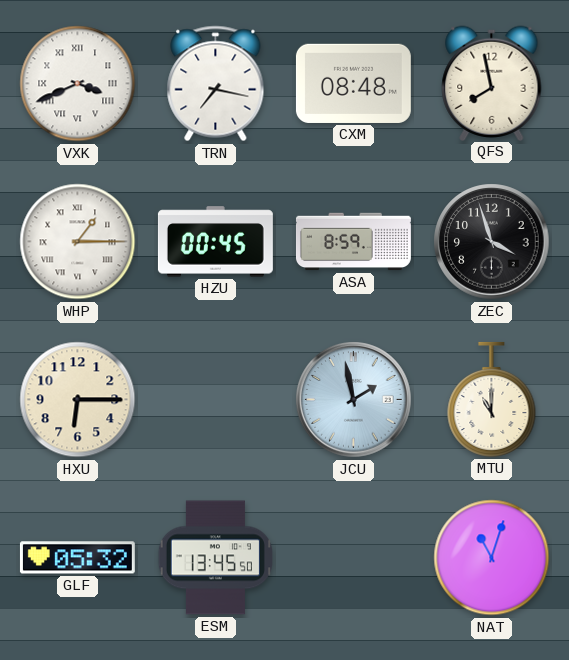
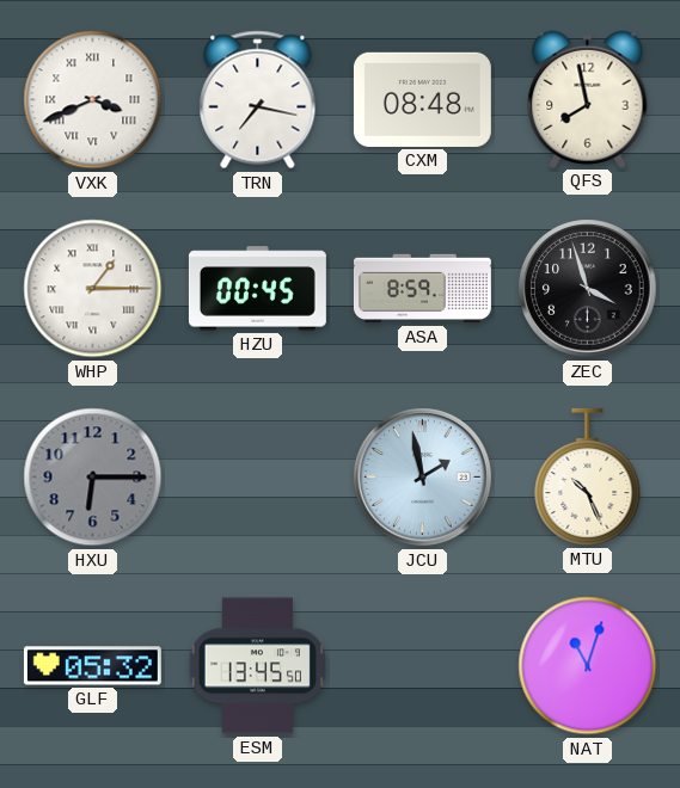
HXU dial: cream -> grey (93, 478)
MTU: 11:00 -> 10:26 (588, 476)
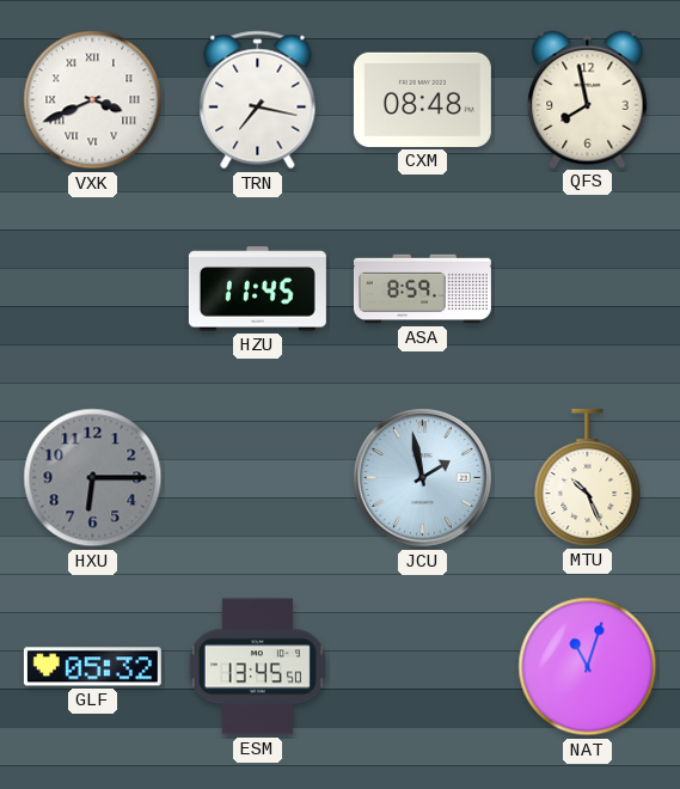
WHP: 1:15 -> none (93, 289)
HZU: 00:45 -> 11:45 (257, 289)
ZEC: 3:57 -> none (588, 289)
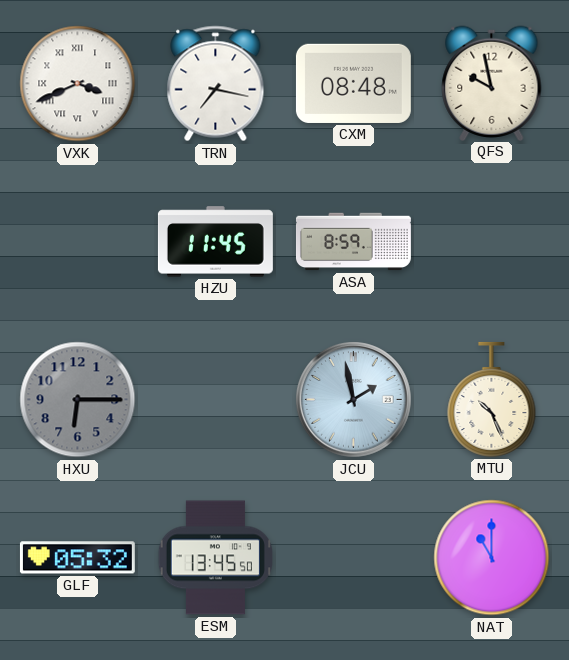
QFS: 7:58 -> 9:58 (492, 83)
NAT: 11:03 -> 11:00 (492, 558)
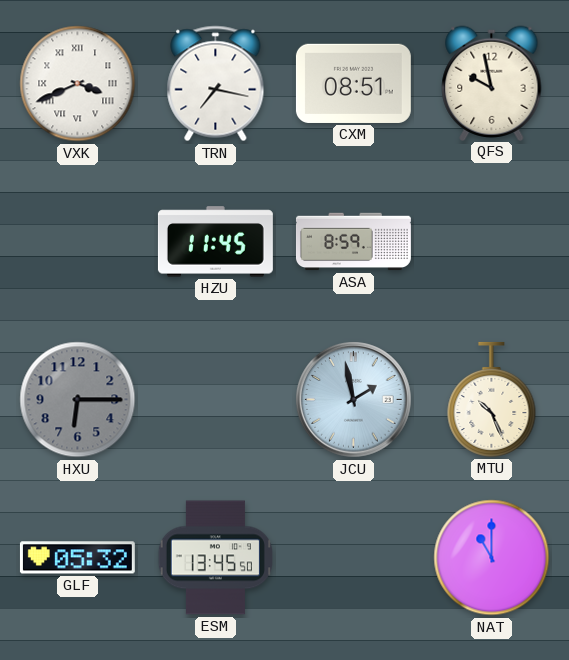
CXM: 08:48 -> 08:51 (353, 83)
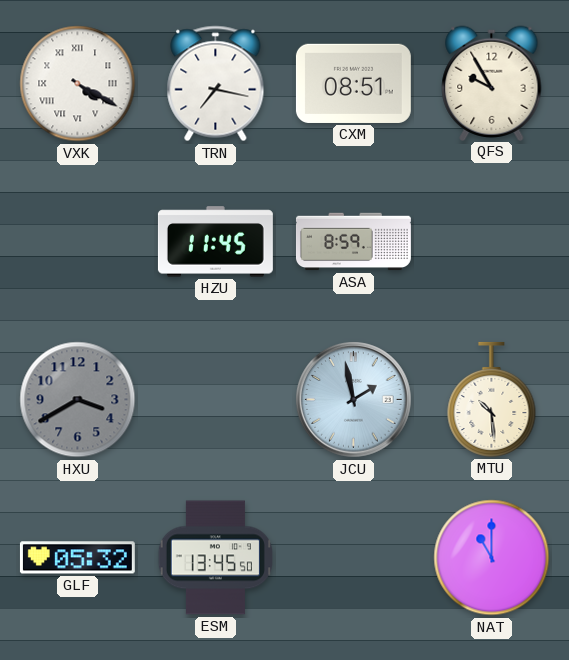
VXK: 3:41 -> 4:20 (78, 84)
QFS: 9:58 -> 9:55 (492, 83)
HXU: 6:15 -> 3:40 (78, 400)
MTU: 10:26 -> 10:29 (492, 399)
